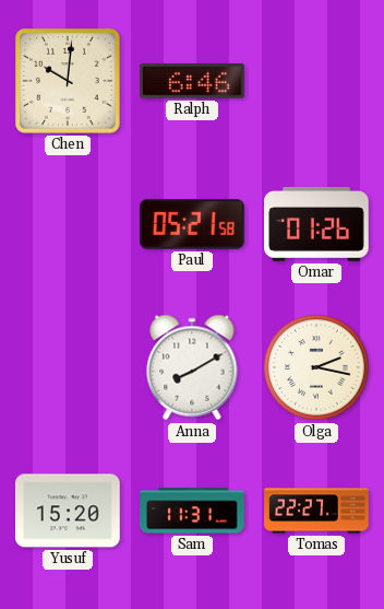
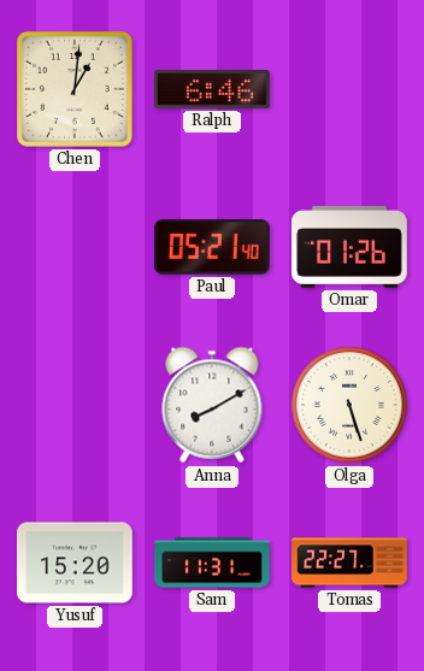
Chen: 10:01 -> 1:01 (76, 90)
Paul: 05:21:58 -> 05:21:40 (213, 247)
Olga: 2:17 -> 5:27 (349, 405)
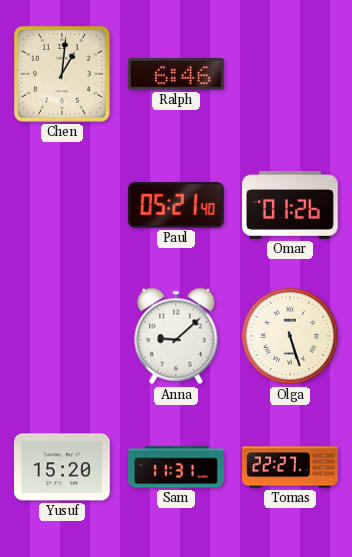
Anna: 8:10 -> 9:08 (176, 336)
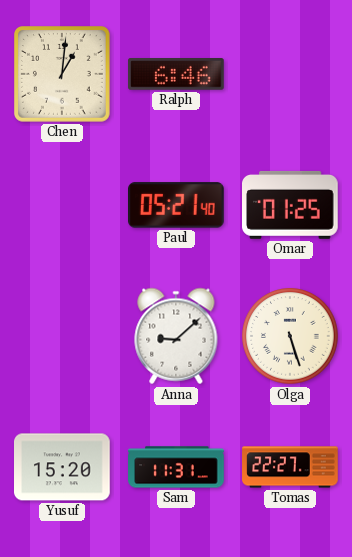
Omar: 01:26 -> 01:25 (290, 205)
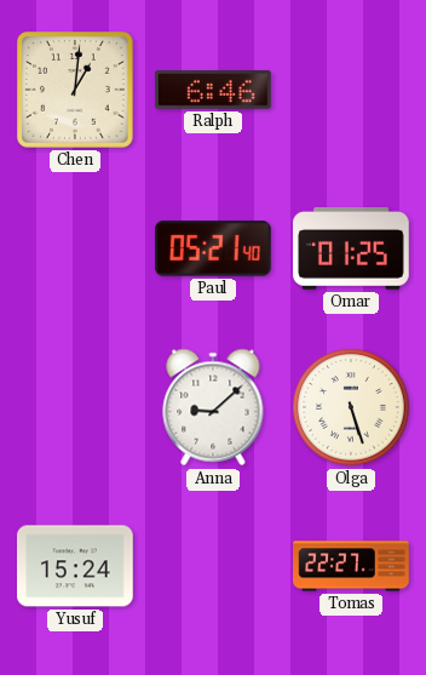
Yusuf: 15:20 -> 15:24 (76, 566)
Sam: 11:31 -> none (176, 467)
